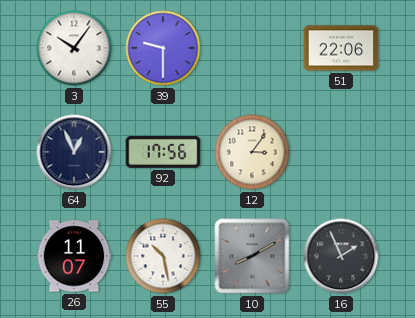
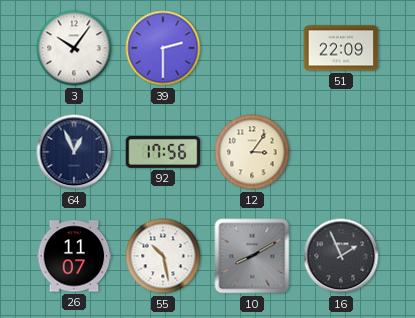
39: 9:30 -> 2:30 (163, 48)
51: 22:06 -> 22:09 (341, 48)
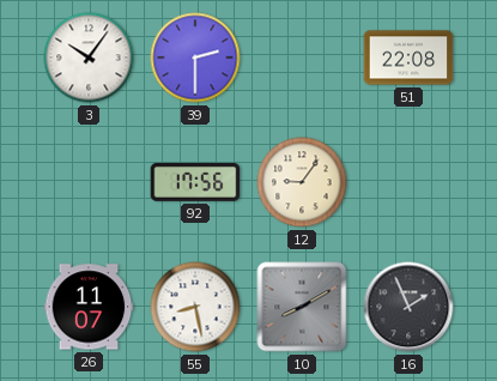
51: 22:09 -> 22:08 (408, 58)
64: 12:56 -> none (74, 152)
12: 3:06 -> 9:06 (302, 182)
55: 10:28 -> 8:28 (195, 307)
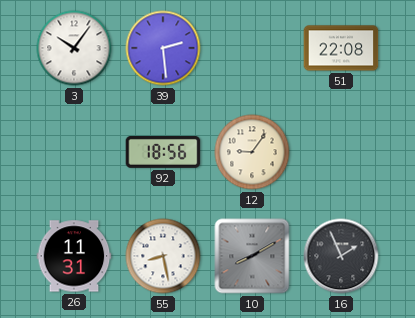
39: 2:30 -> 2:29 (163, 48)
92: 17:56 -> 18:56 (163, 152)
26: 11:07 -> 11:31 (74, 256)
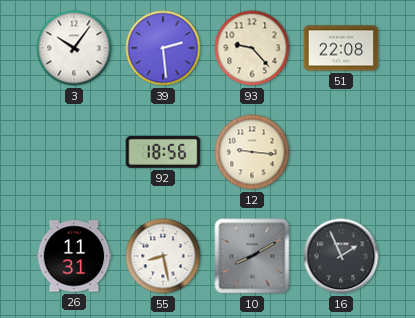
93: none -> 9:23 (252, 48)
12: 9:06 -> 9:16 (252, 152)
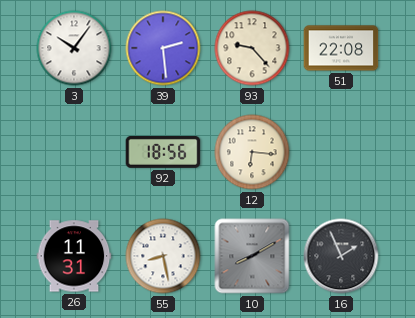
12: 9:16 -> 6:16 (252, 152)
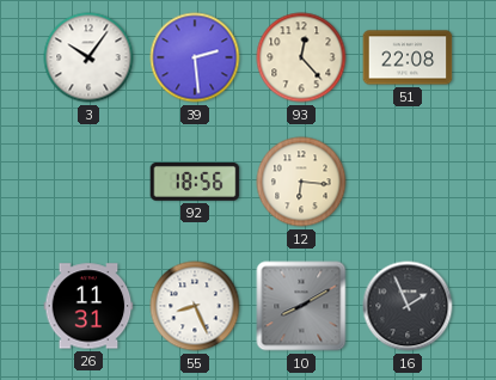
93: 9:23 -> 12:23 (301, 57)
55: 8:28 -> 8:26 (195, 306)
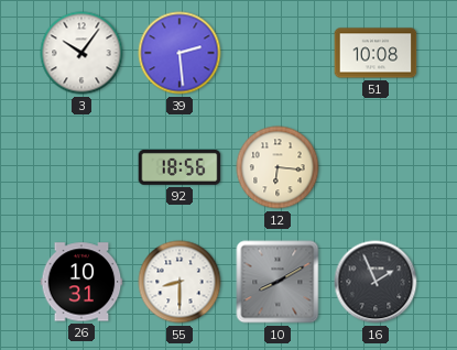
93: 12:23 -> none (301, 57)
51: 22:08 -> 10:08 (376, 53)
26: 11:31 -> 10:31 (81, 282)
55: 8:26 -> 8:30 (179, 282)
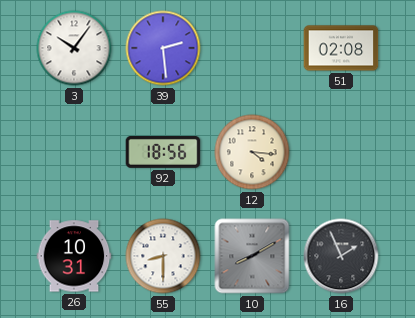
51: 10:08 -> 02:08 (341, 48)
12: 6:16 -> 4:16 (252, 152)
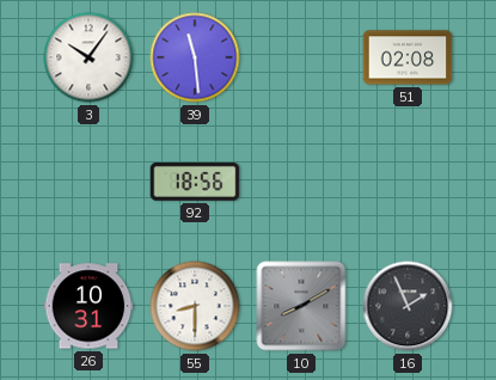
39: 2:29 -> 11:29 (195, 57)
12: 4:16 -> none (252, 152)
